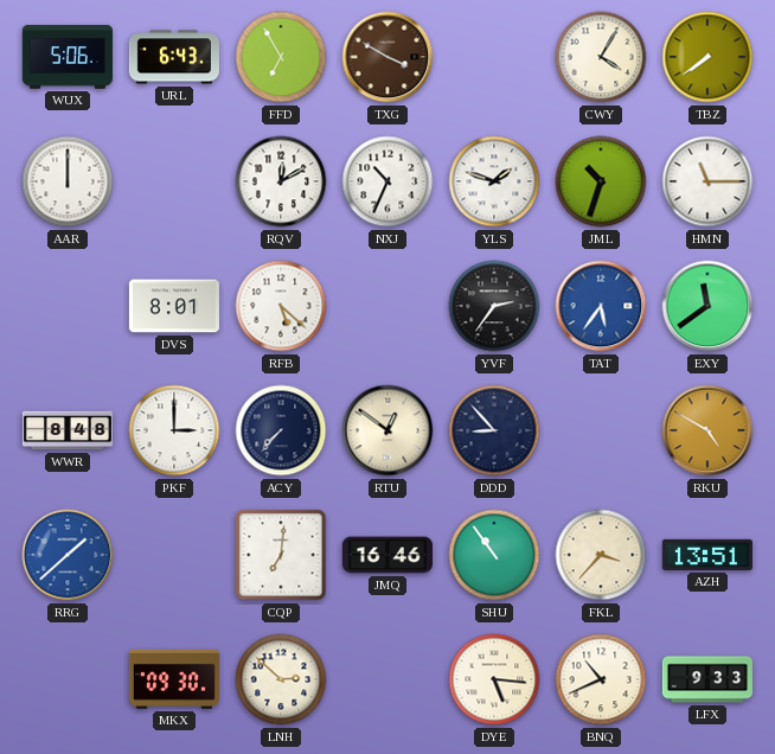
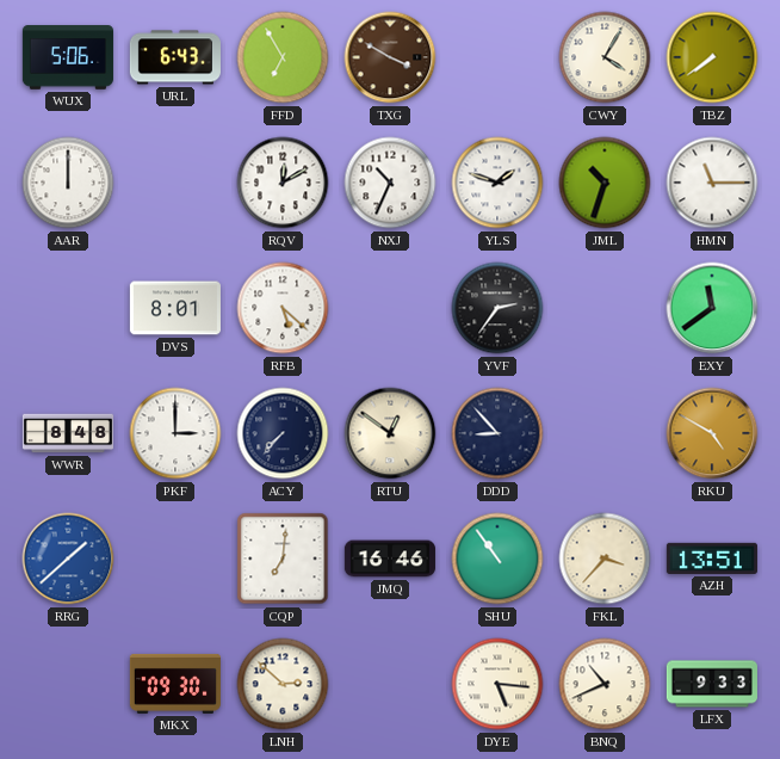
TAT: 5:36 -> none (601, 306)
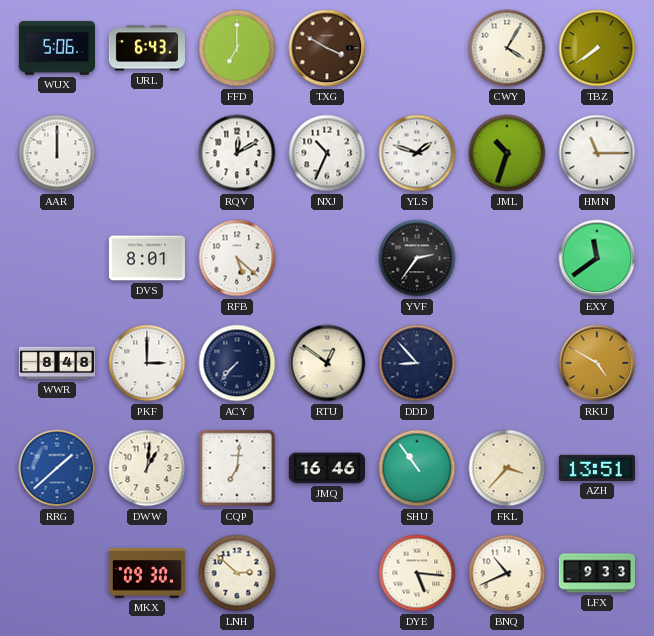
FFD: 6:55 -> 7:00 (237, 48)
DWW: none -> 1:01 (147, 468)
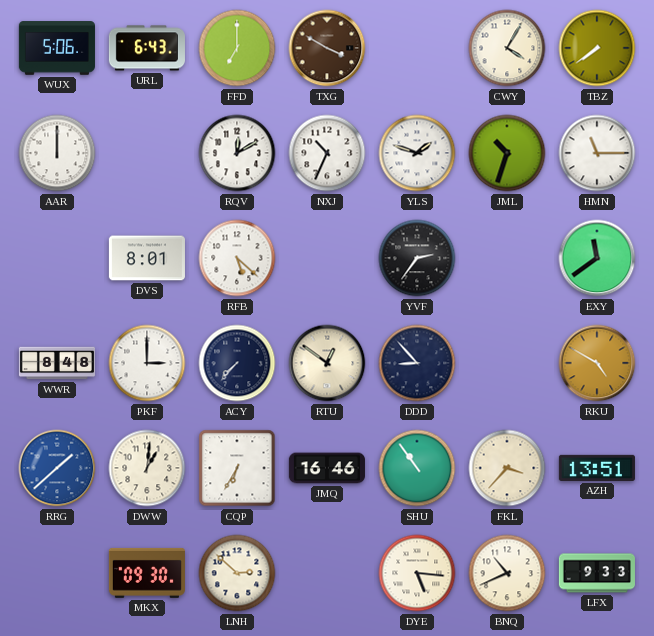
CQP: 7:01 -> 6:35 (237, 468)
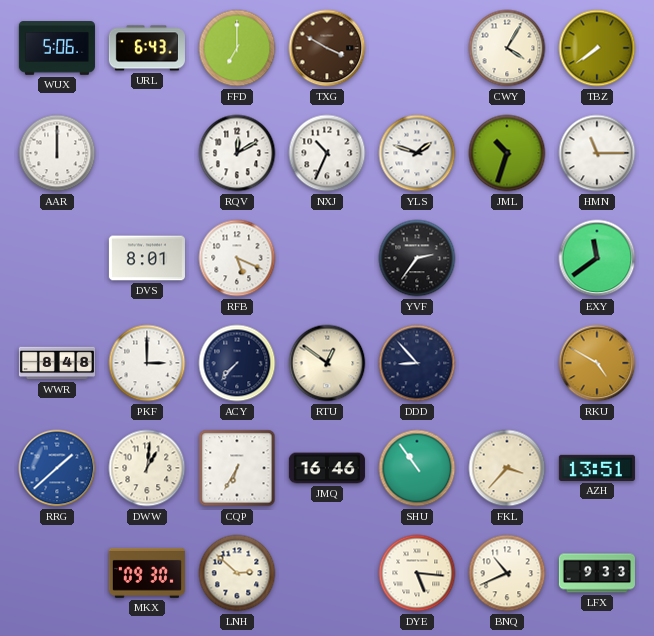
RFB: 5:22 -> 5:19 (237, 258)
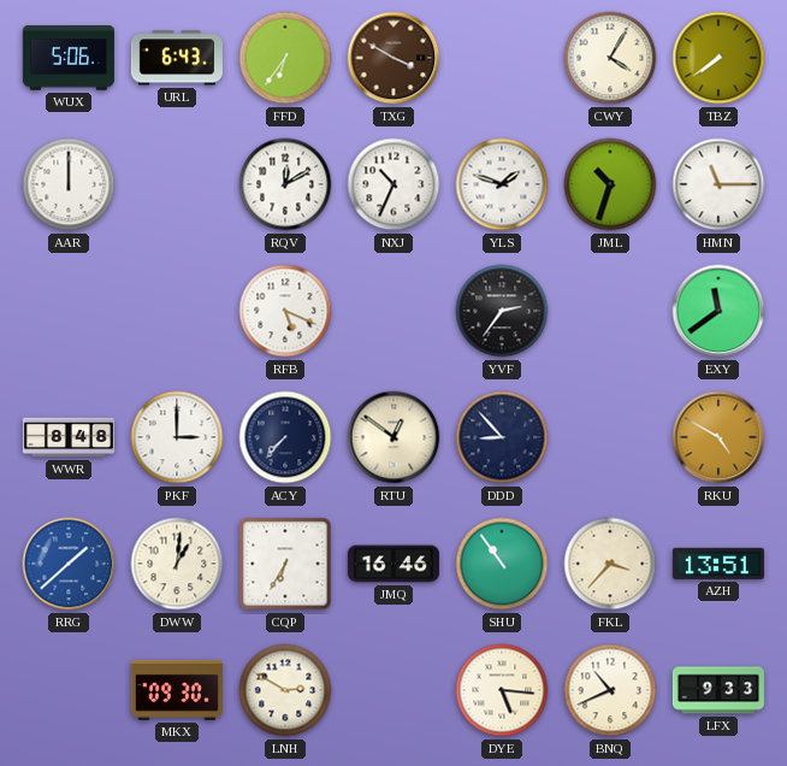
FFD: 7:00 -> 6:36 (285, 58)
DVS: 8:01 -> none (147, 258)
LNH: 2:52 -> 2:50 (285, 690)
